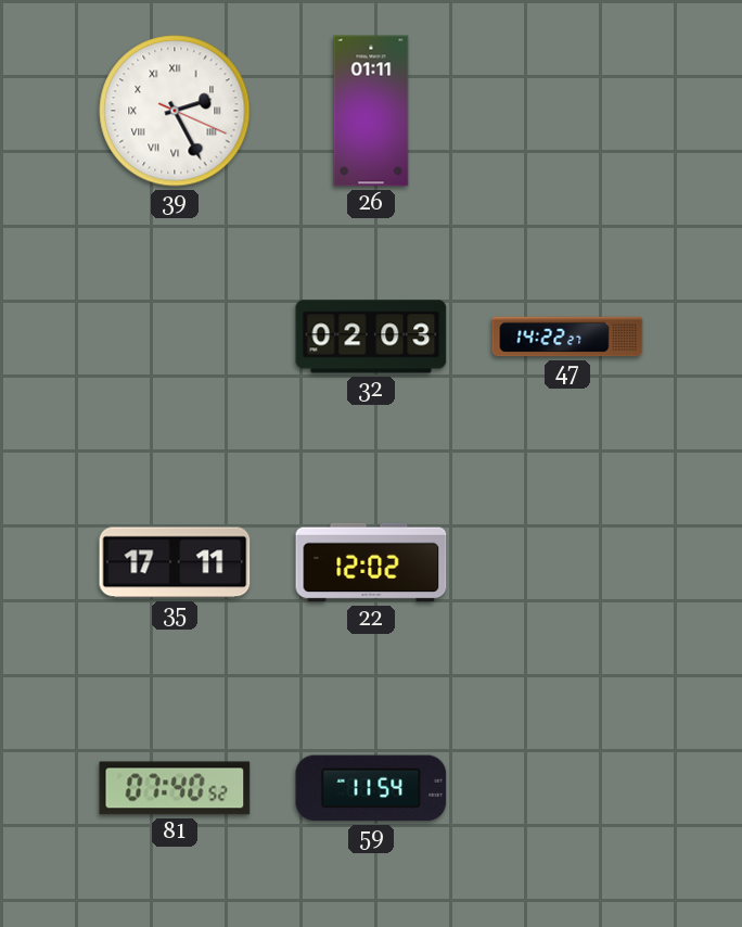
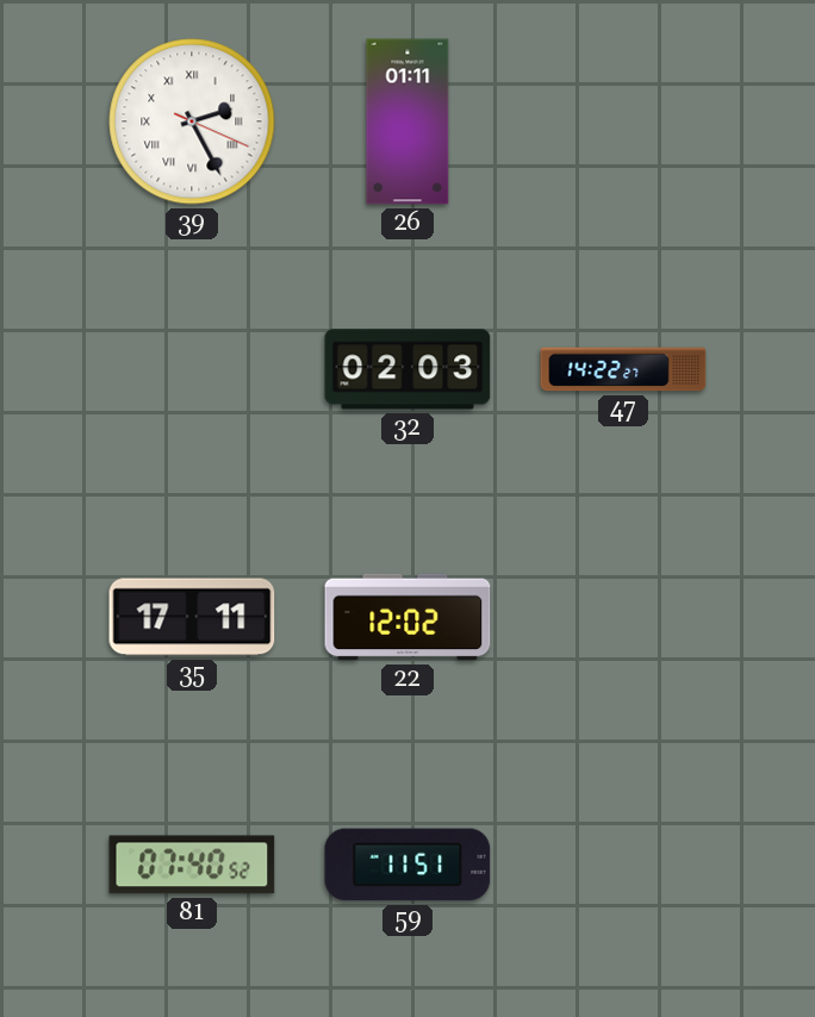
59: 11:54 -> 11:51 (407, 865)
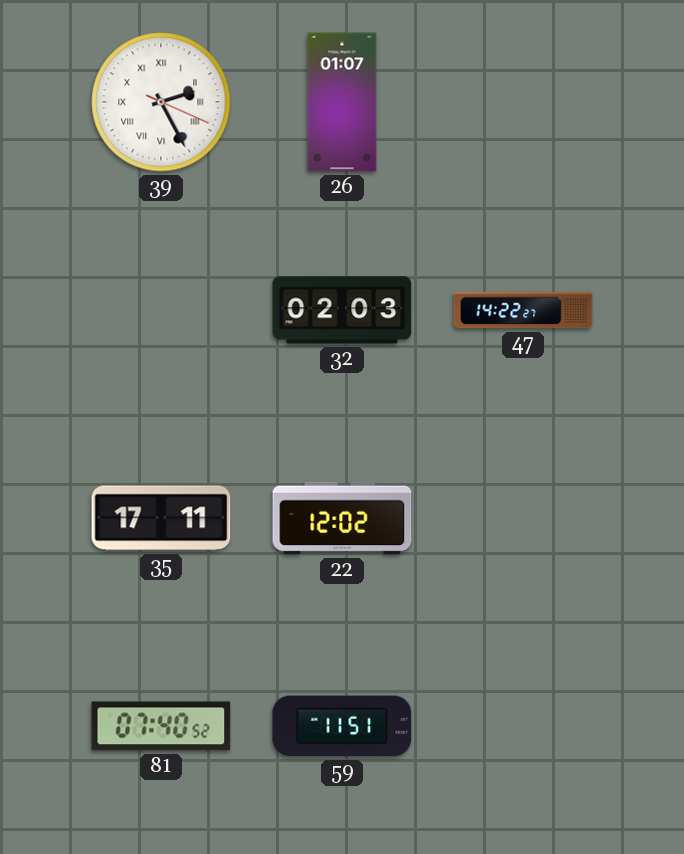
26: 01:11 -> 01:07 (342, 102)
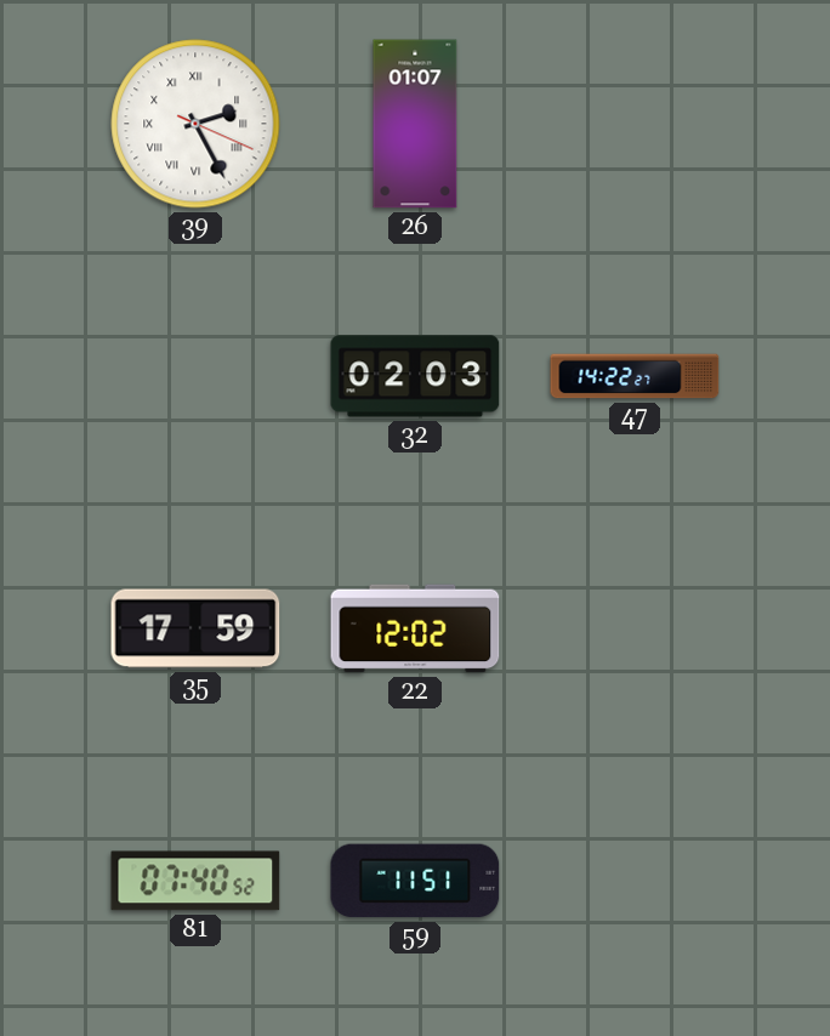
35: 17:11 -> 17:59 (195, 628)
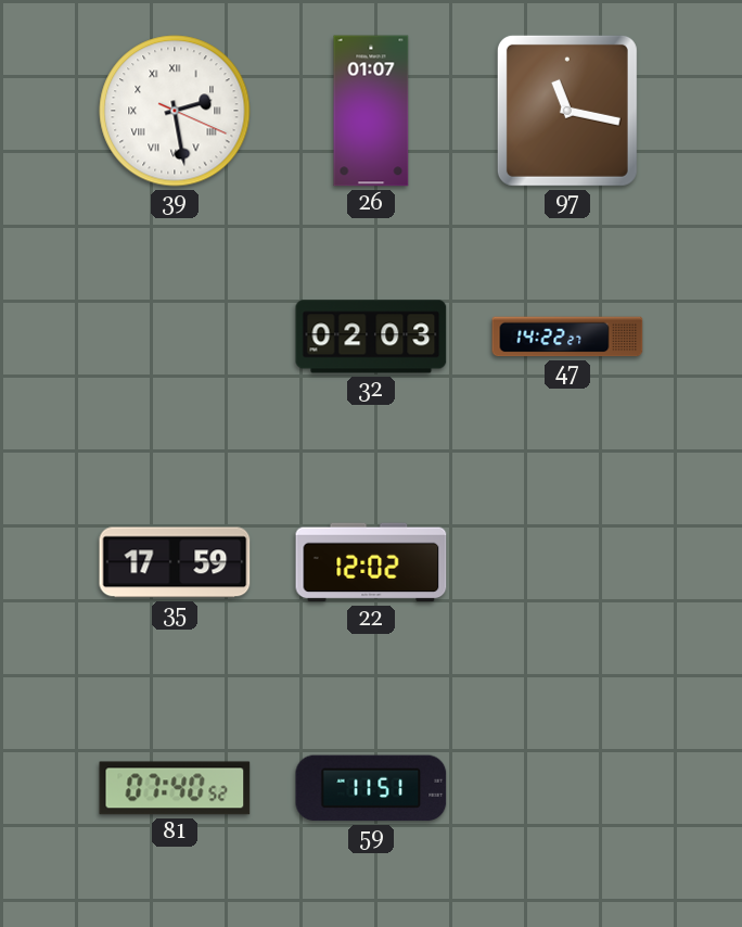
39: 2:25 -> 2:28 (175, 111)
97: none -> 11:17 (567, 111)
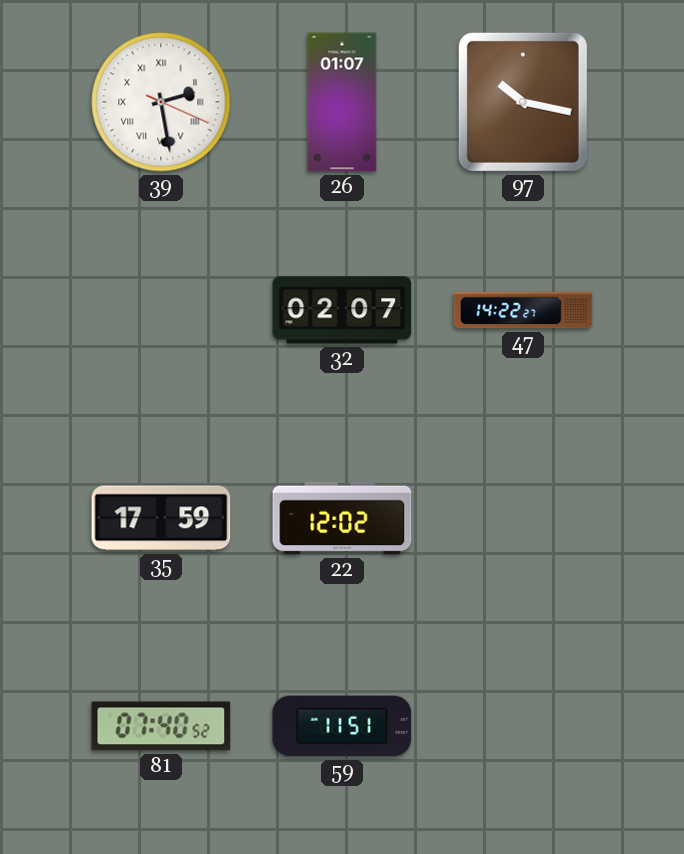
97: 11:17 -> 10:17 (523, 102)
32: 02:03 -> 02:07 (342, 310)
